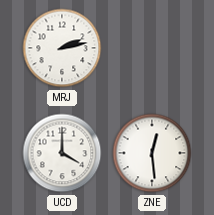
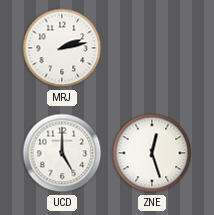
UCD: 4:00 -> 5:00 (62, 153)
ZNE: 12:29 -> 12:27 (152, 153)
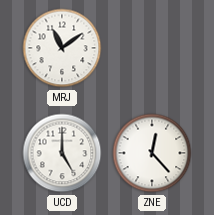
MRJ: 2:13 -> 11:09 (62, 48)
ZNE: 12:27 -> 12:23 (152, 153)
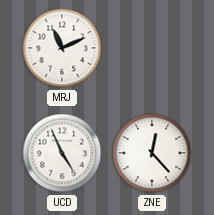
MRJ: 11:09 -> 11:11 (62, 48)
UCD: 5:00 -> 4:56 (62, 153)
